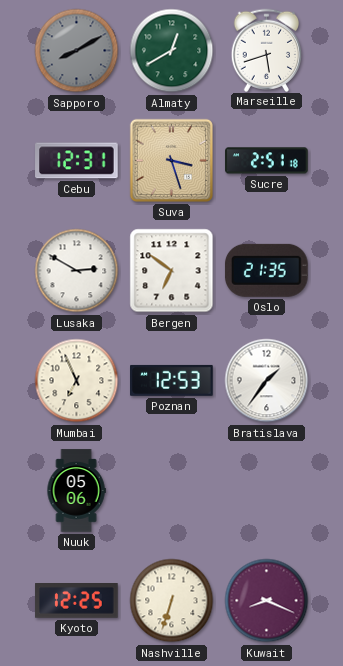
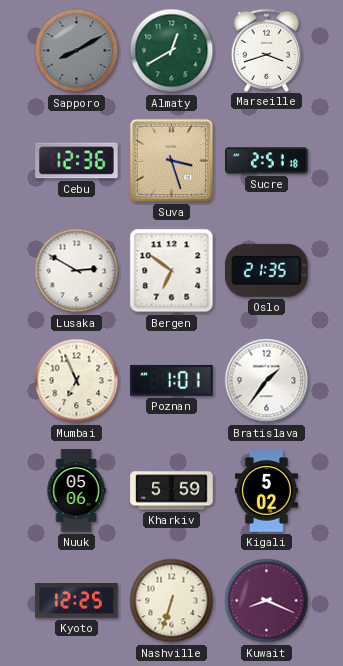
Marseille: 5:42 -> 3:42 (267, 50)
Cebu: 12:31 -> 12:36 (77, 161)
Poznan: 12:53 -> 1:01 (172, 380)
Kharkiv: none -> 5:59 (172, 491)
Kigali: none -> 5:02 (266, 491)
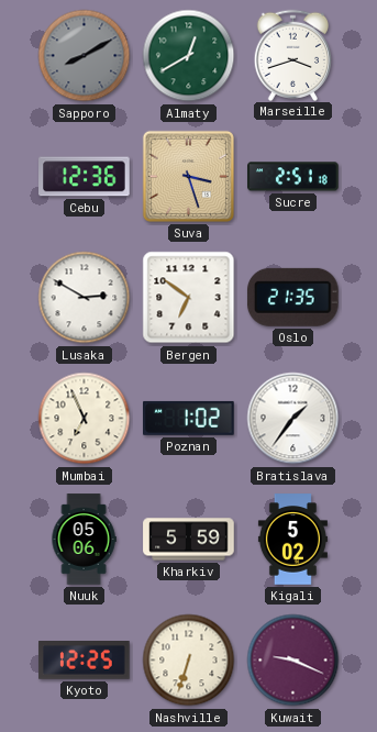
Poznan: 1:01 -> 1:02 (189, 418)
Kuwait: 8:19 -> 9:19 (293, 661)
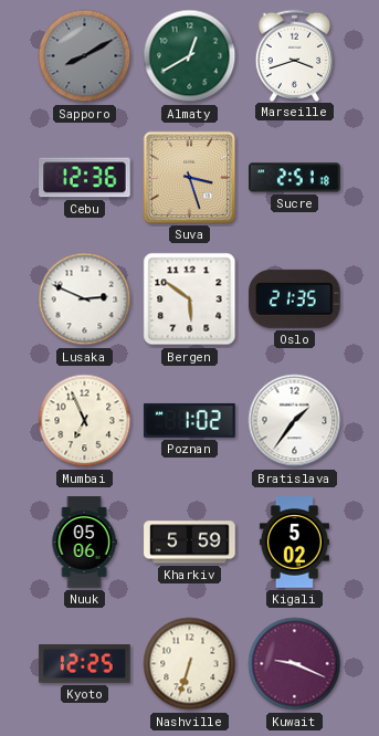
Lusaka: 2:50 -> 2:49 (85, 299)
Bergen: 6:51 -> 5:51 (190, 299)
